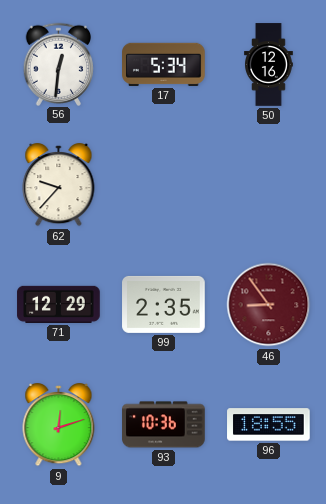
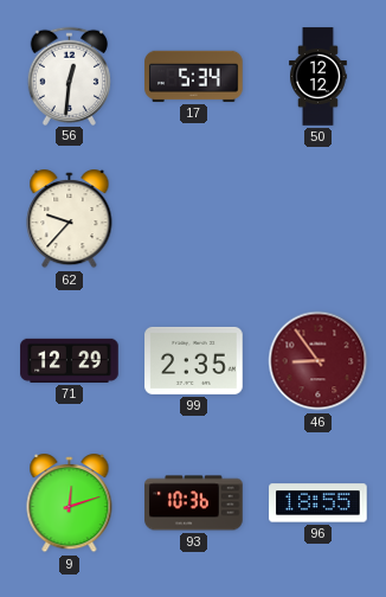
50: 12:16 -> 12:12 (319, 77)
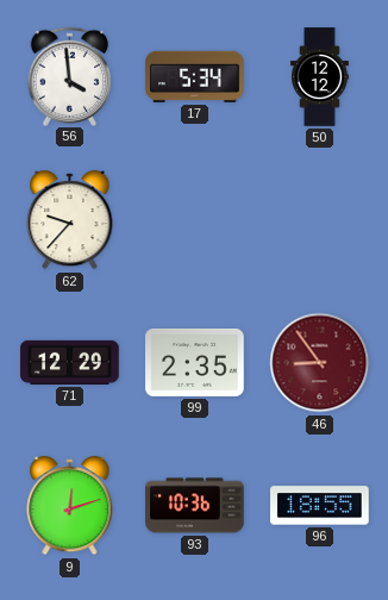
56: 12:31 -> 3:59 (70, 76)
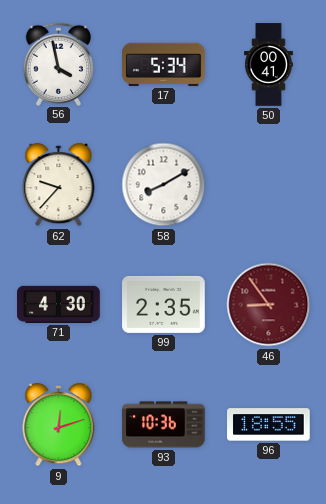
56: 3:59 -> 3:58 (59, 64)
50: 12:12 -> 00:41 (269, 65)
58: none -> 8:10 (164, 185)
71: 12:29 -> 4:30 (59, 304)
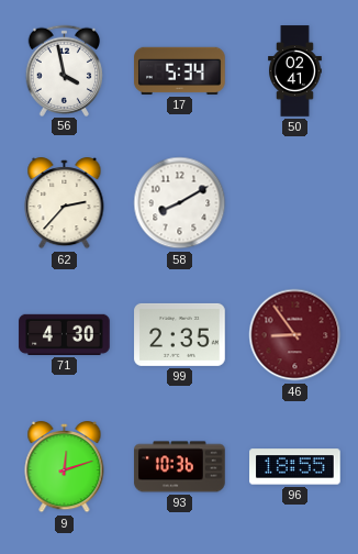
50: 00:41 -> 02:41 (295, 71)
62: 9:37 -> 2:37 (65, 204)
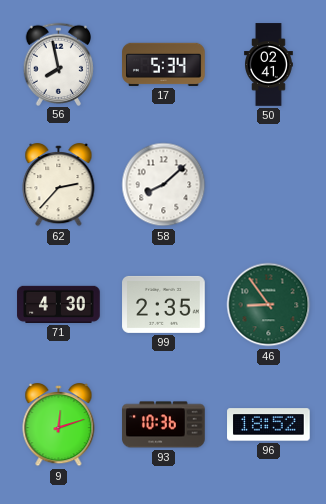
56: 3:58 -> 7:58 (59, 64)
58: 8:10 -> 8:08 (164, 185)
46 dial: burgundy -> green (269, 305)
96: 18:55 -> 18:52 (269, 425)
